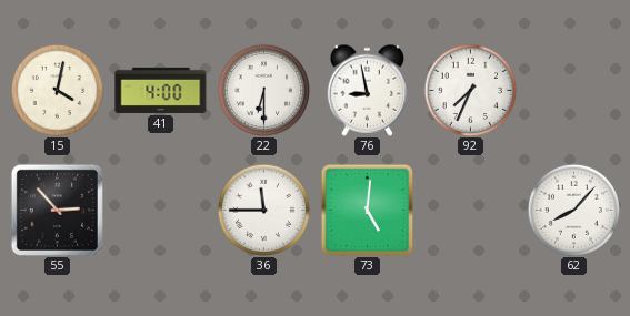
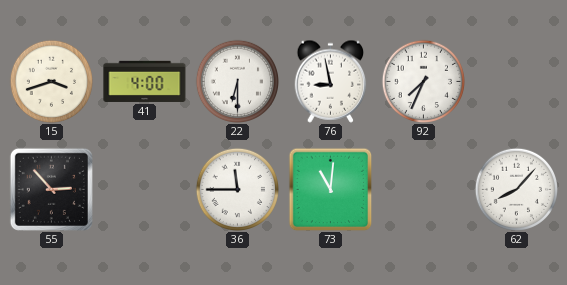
15: 4:02 -> 3:42 (51, 81)
73: 5:01 -> 11:01 (330, 189)
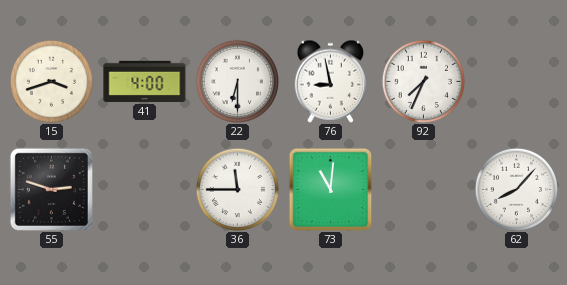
55: 2:53 -> 2:48 (51, 189)
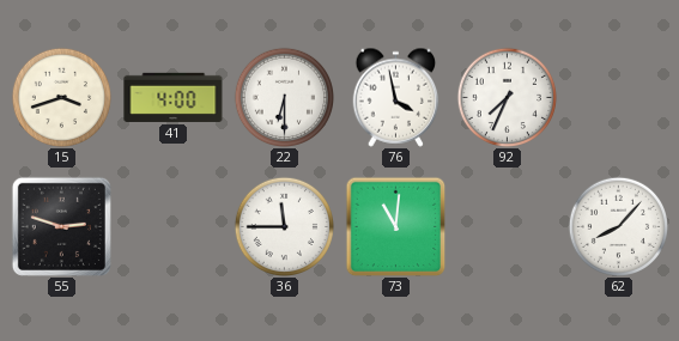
76: 8:58 -> 3:58 (396, 97)
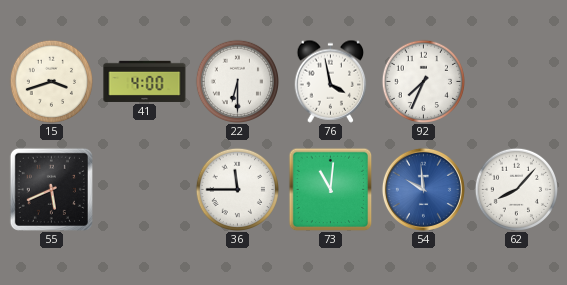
55: 2:48 -> 5:41 (51, 189)
54: none -> 9:59 (423, 189)
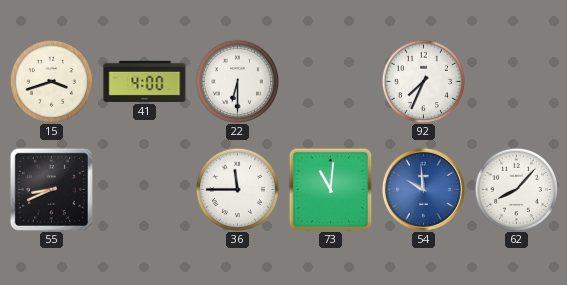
76: 3:58 -> none (331, 81)
55: 5:41 -> 8:41 (51, 189)
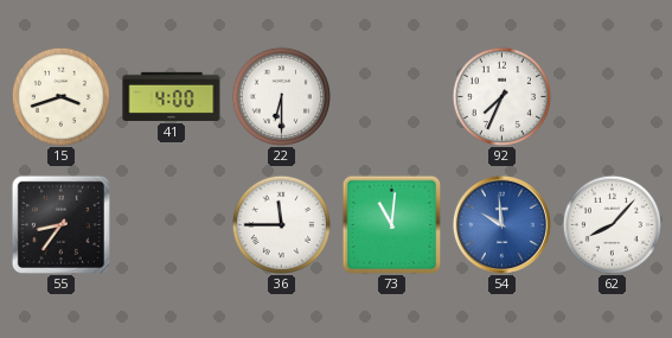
55: 8:41 -> 8:36 (60, 224)
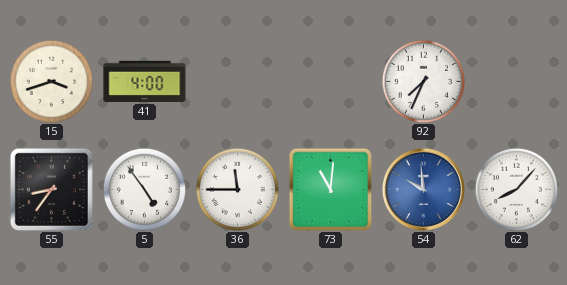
22: 6:30 -> none (281, 96)
5: none -> 4:54 (144, 189)
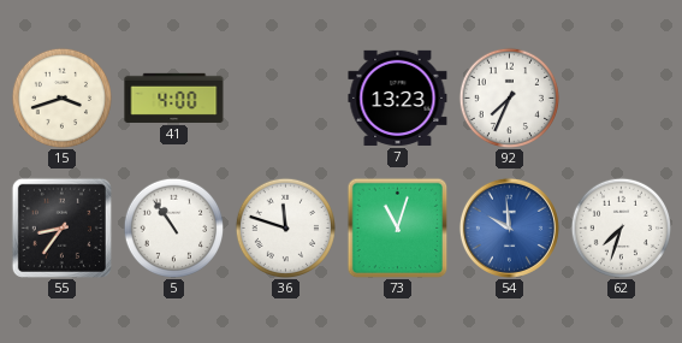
7: none -> 13:23 (398, 97)
5: 4:54 -> 10:54 (173, 227)
36: 11:45 -> 11:48 (285, 227)
73: 11:01 -> 11:03 (397, 227)
62: 8:07 -> 7:33 (621, 227)
